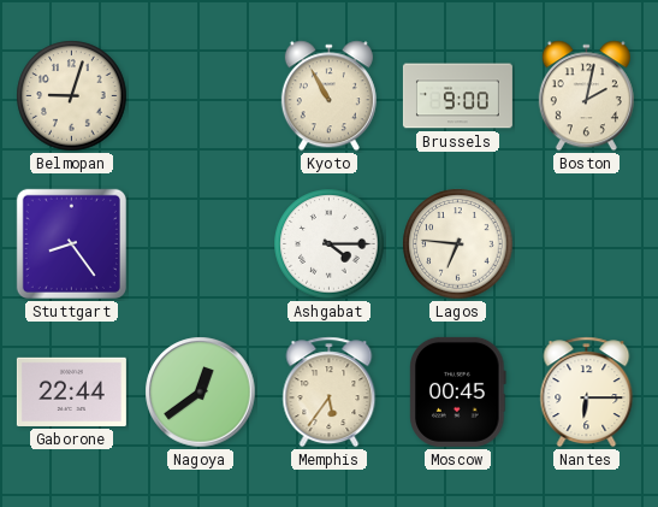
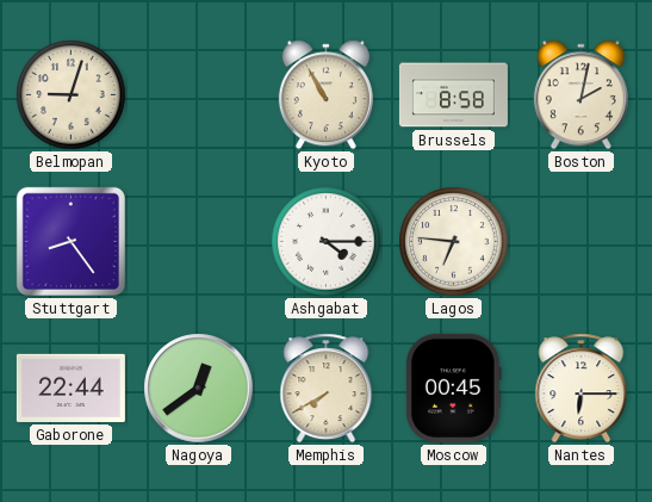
Brussels: 9:00 -> 8:58 (453, 95)
Memphis: 5:36 -> 7:40 (327, 389)
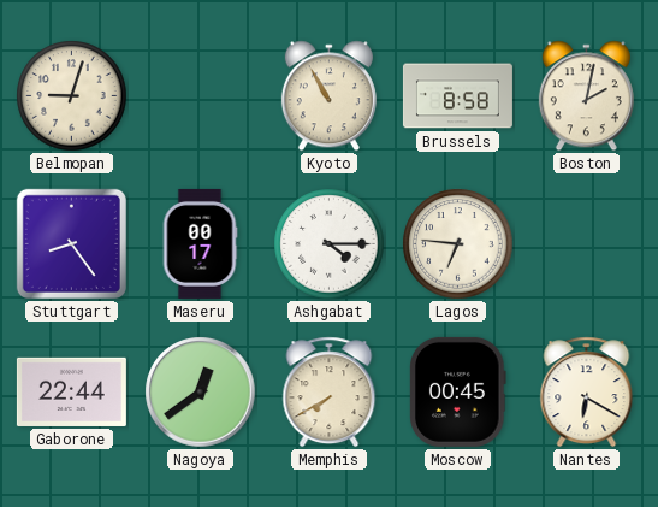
Maseru: none -> 00:17 (200, 243)
Nantes: 6:15 -> 6:20 (587, 393)
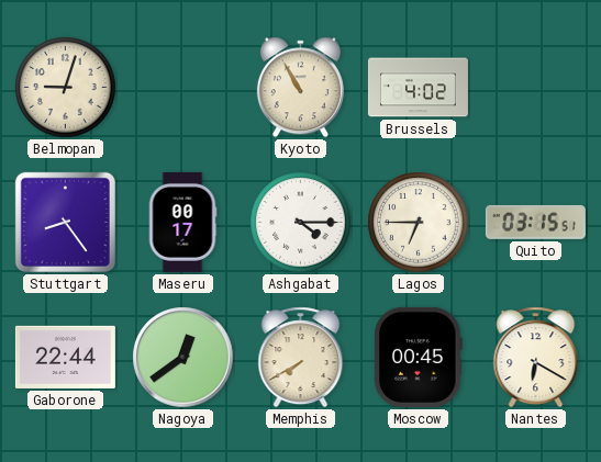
Brussels: 8:58 -> 4:02 (418, 88)
Boston: 2:02 -> none (586, 96)
Lagos: 6:46 -> 6:45 (419, 223)
Quito: none -> 03:15 (535, 222)
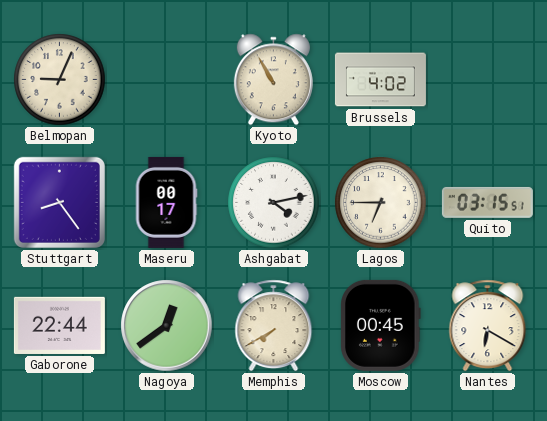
Belmopan: 9:03 -> 9:04 (60, 80)
Ashgabat: 4:15 -> 4:13 (274, 203)
